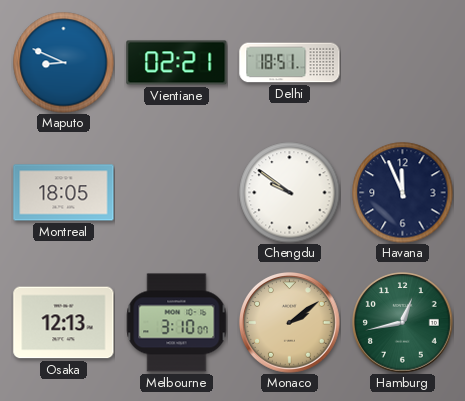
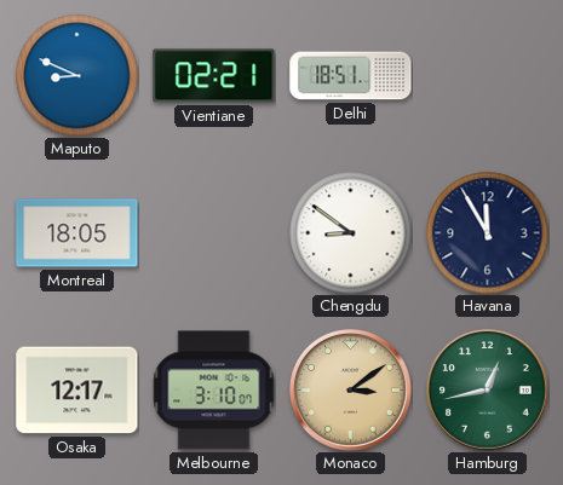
Chengdu: 9:51 -> 8:51 (351, 233)
Havana: 11:56 -> 11:55 (488, 233)
Osaka: 12:13 -> 12:17 (77, 391)
Monaco: 2:09 -> 3:09 (351, 391)
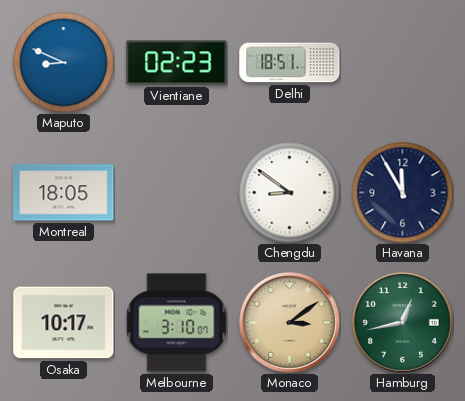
Vientiane: 02:21 -> 02:23 (177, 63)
Osaka: 12:17 -> 10:17 (64, 323)
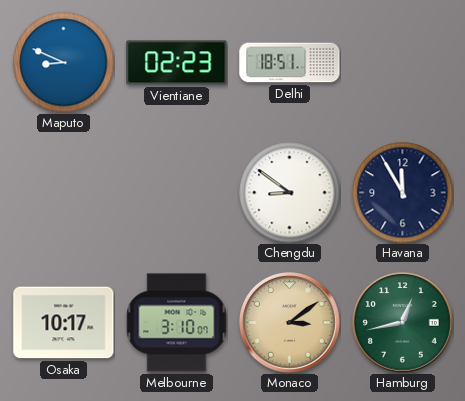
Montreal: 18:05 -> none (64, 193)
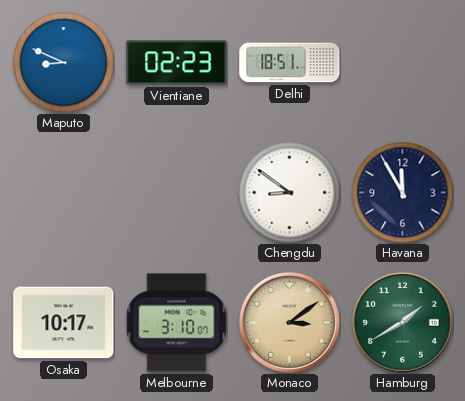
Hamburg: 12:43 -> 1:40 (403, 323)
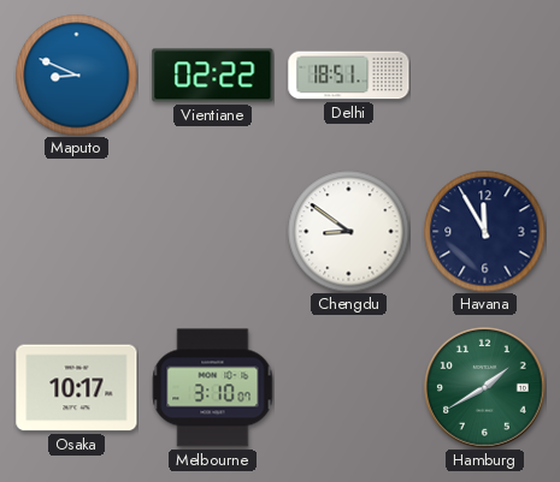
Vientiane: 02:23 -> 02:22 (213, 76)
Monaco: 3:09 -> none (290, 323)
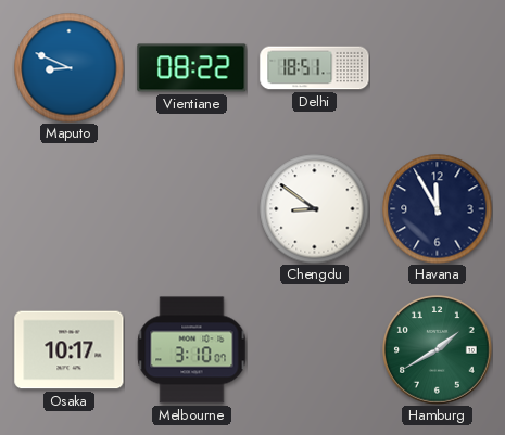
Vientiane: 02:22 -> 08:22 (192, 68)
